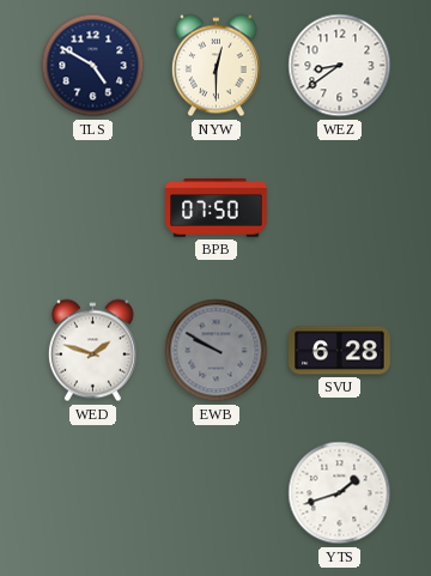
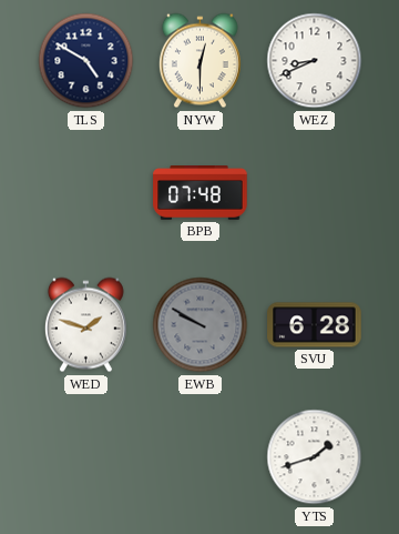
WEZ: 8:39 -> 8:41 (315, 61)
BPB: 07:50 -> 07:48 (201, 193)
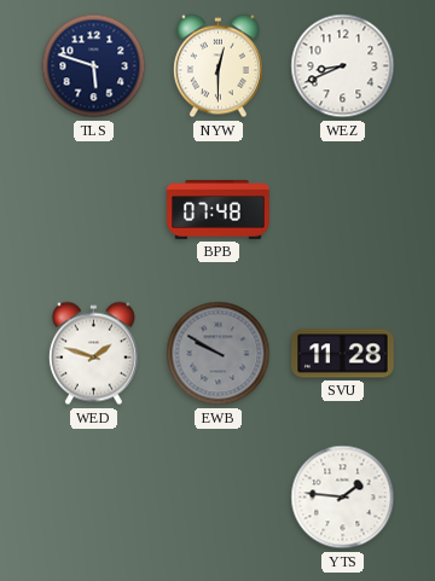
TLS: 4:50 -> 5:48 (94, 66)
SVU: 6:28 -> 11:28 (343, 354)
YTS: 1:42 -> 1:46 (343, 498)
